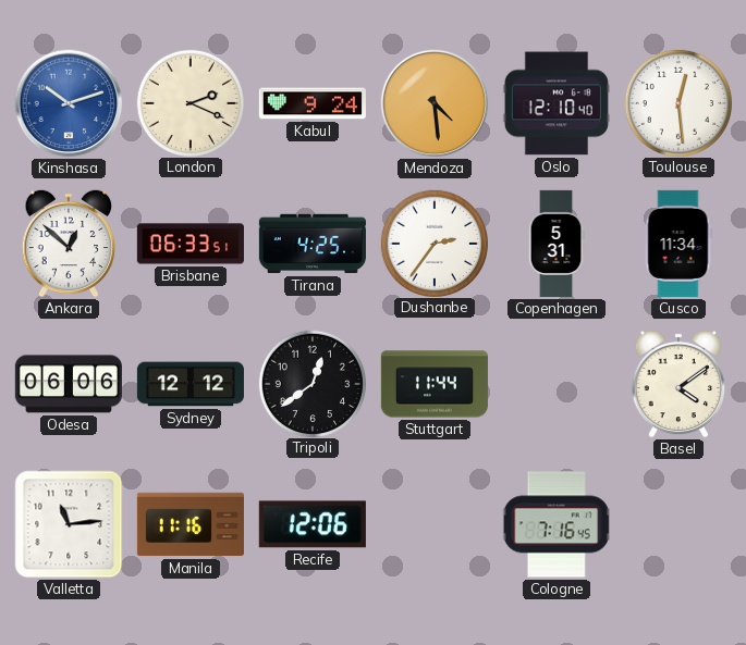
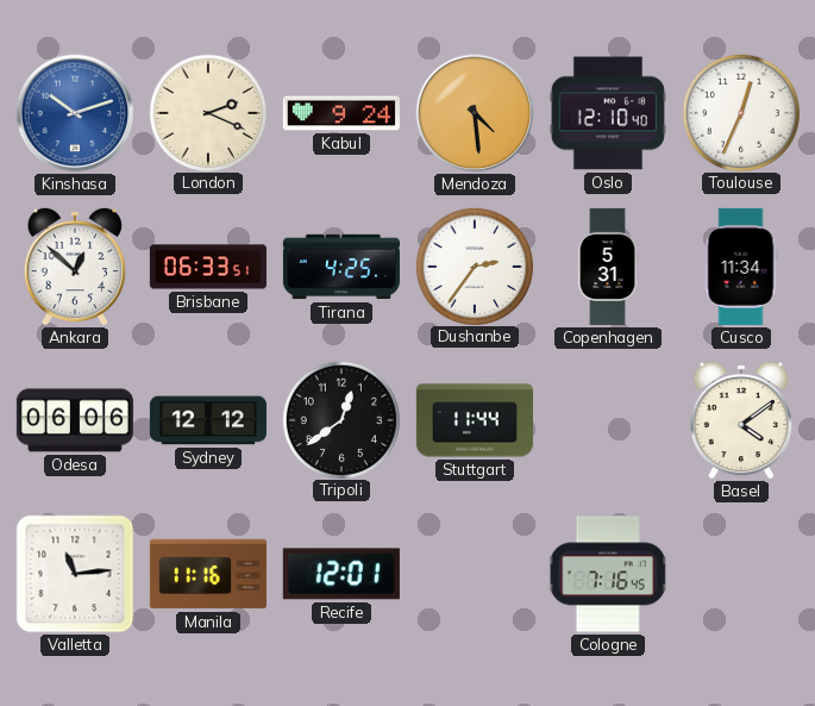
Toulouse: 12:29 -> 12:34 (740, 112)
Recife: 12:06 -> 12:01 (341, 574)
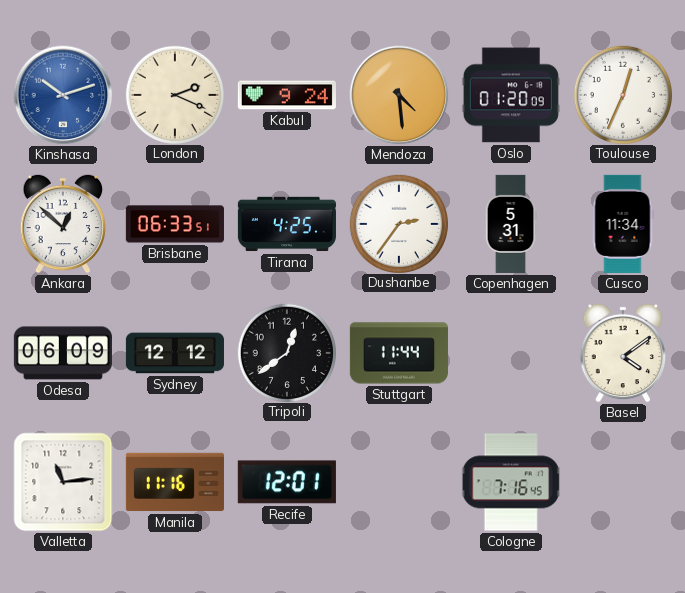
Oslo: 12:10 -> 01:20 (511, 95)
Odesa: 06:06 -> 06:09 (63, 353)
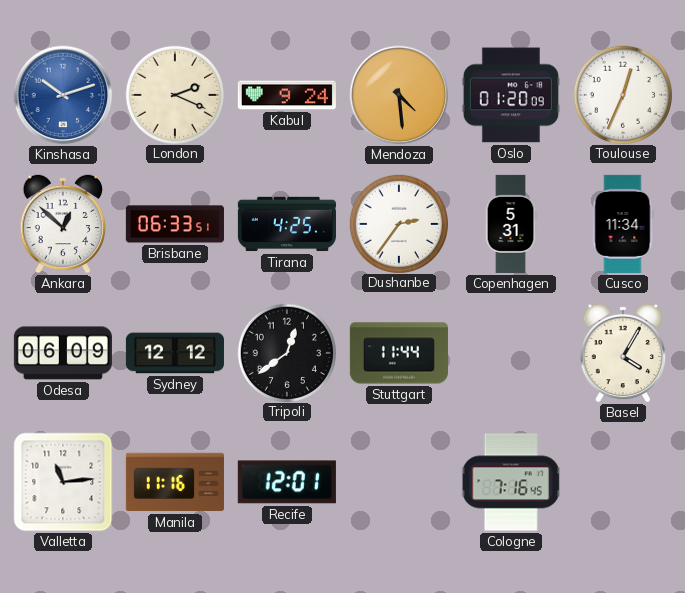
Basel: 4:09 -> 4:05 (623, 353)
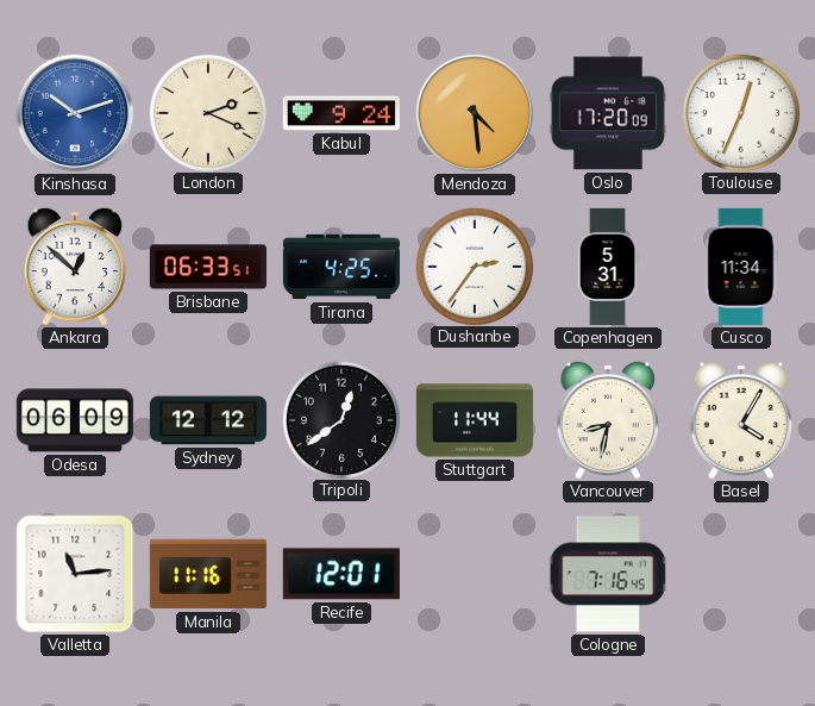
Oslo: 01:20 -> 17:20 (608, 113)
Vancouver: none -> 8:32 (608, 420)
